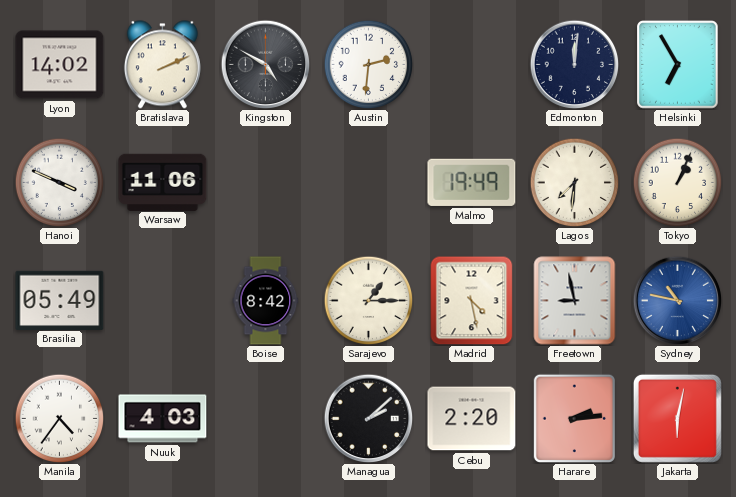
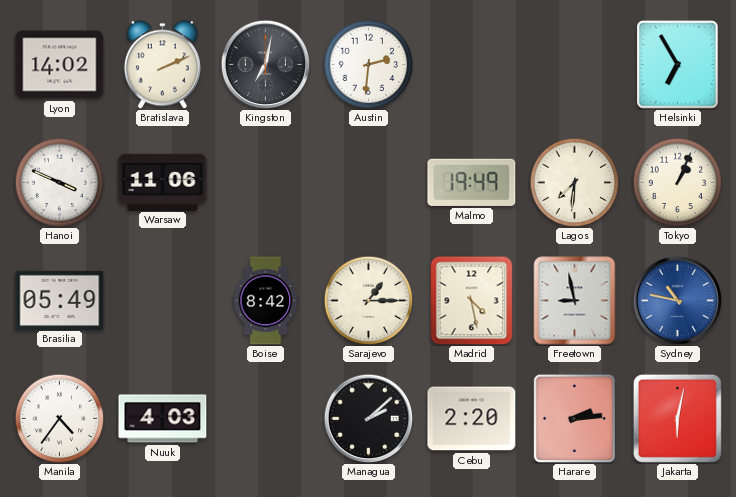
Kingston: 4:50 -> 7:02 (265, 64)
Edmonton: 12:01 -> none (574, 64)
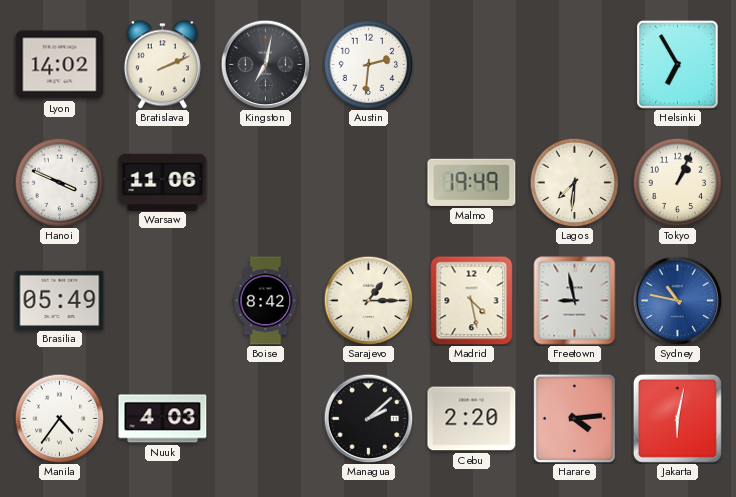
Harare: 2:14 -> 4:14 (574, 418)
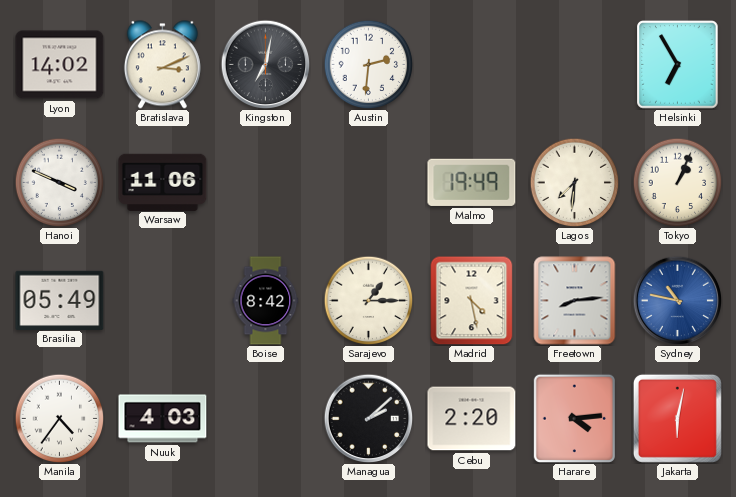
Bratislava: 2:11 -> 3:11 (162, 65)
Freetown: 8:58 -> 8:14 (575, 301)
